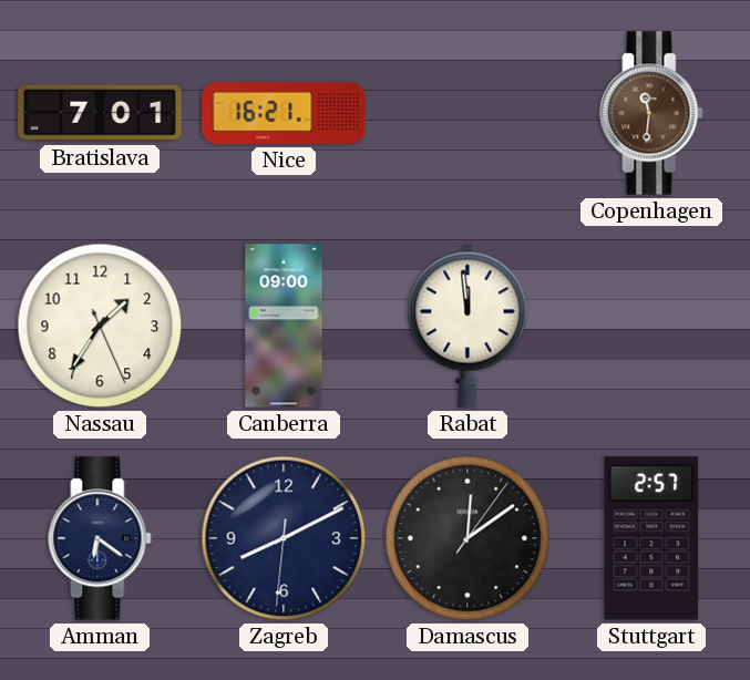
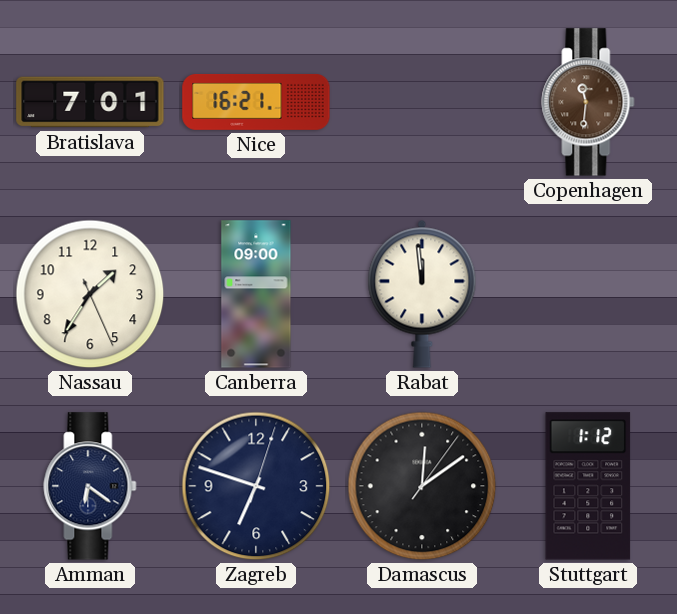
Zagreb: 8:10 -> 6:48 (256, 486)
Stuttgart: 2:57 -> 1:12 (588, 486)
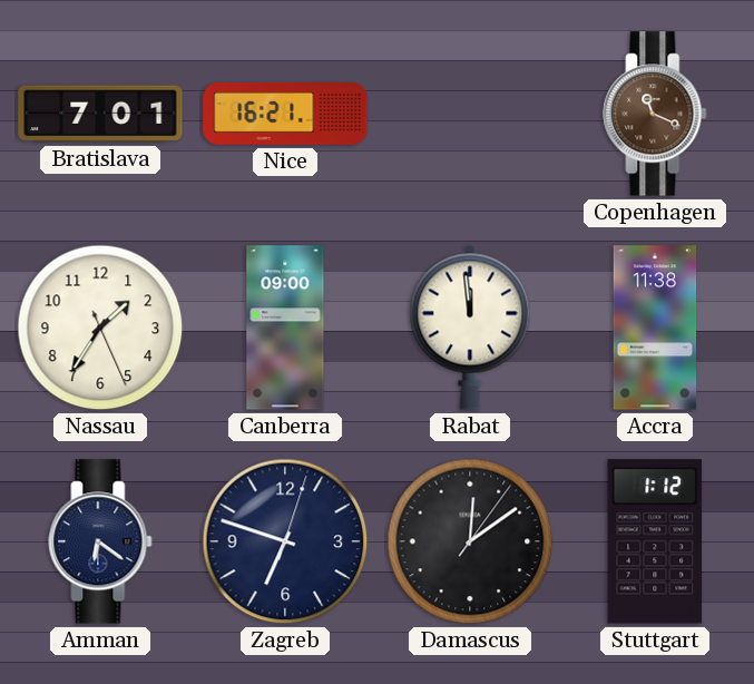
Copenhagen: 11:31 -> 11:19 (655, 114)
Accra: none -> 11:38 (655, 328)
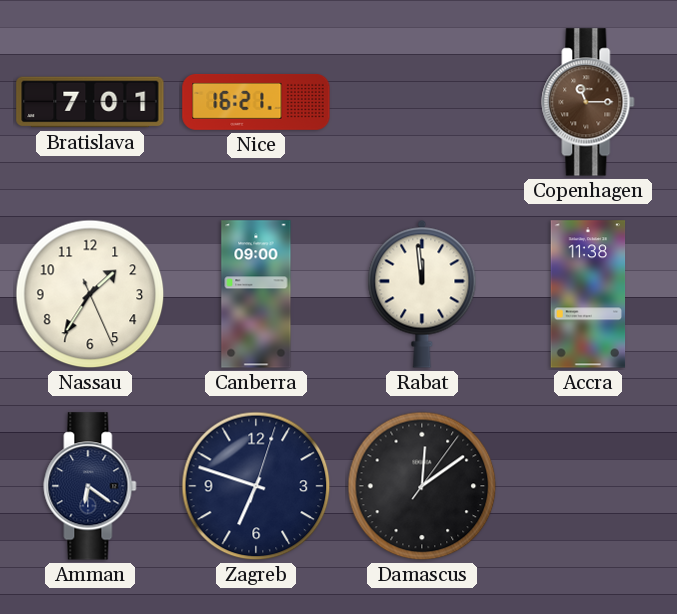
Copenhagen: 11:19 -> 11:15 (588, 102)
Stuttgart: 1:12 -> none (655, 541)
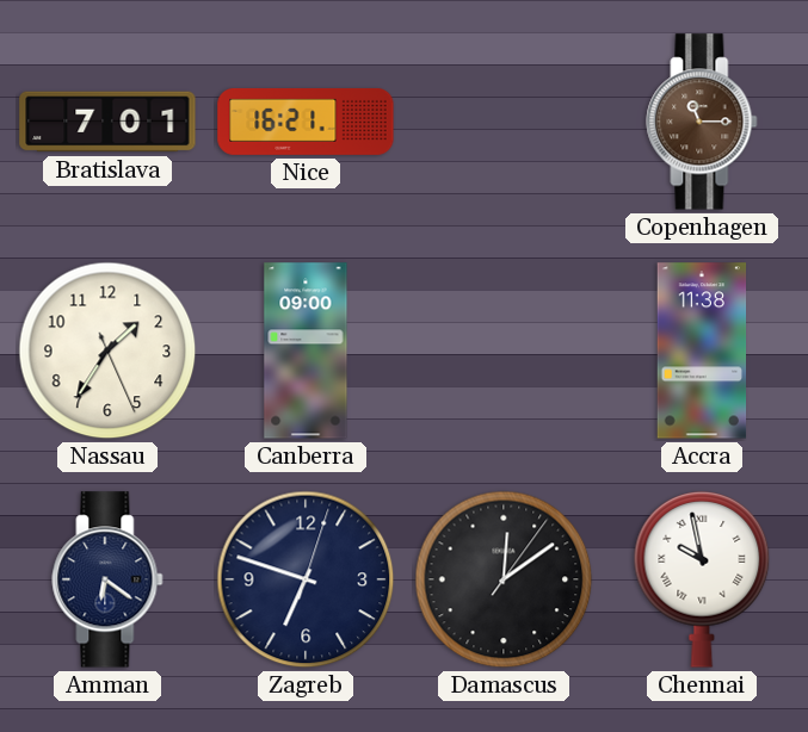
Rabat: 11:59 -> none (422, 294)
Chennai: none -> 9:58 (702, 579)
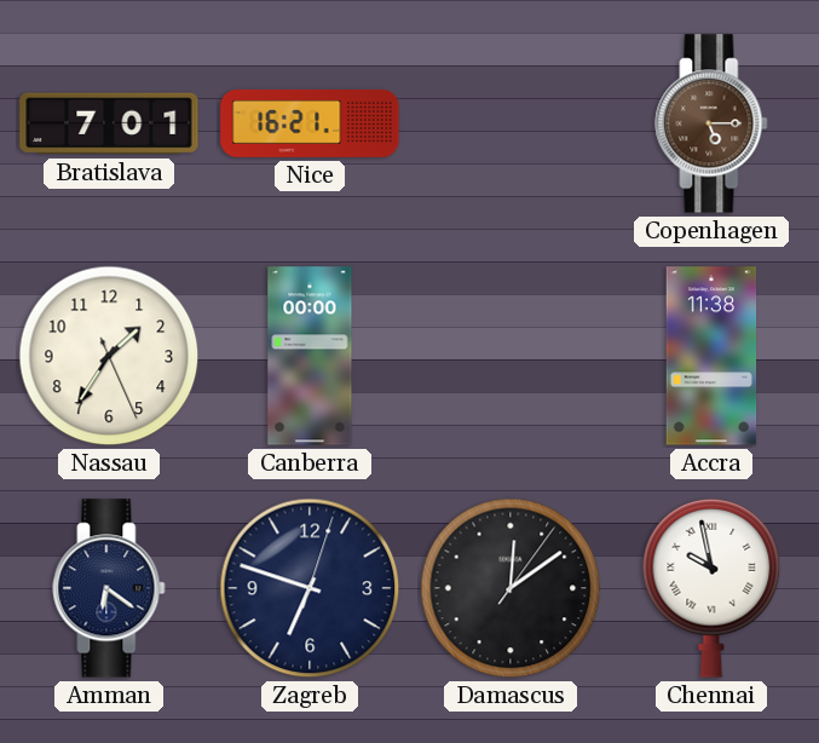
Copenhagen: 11:15 -> 5:15 (711, 123)
Canberra: 09:00 -> 00:00 (310, 356)
